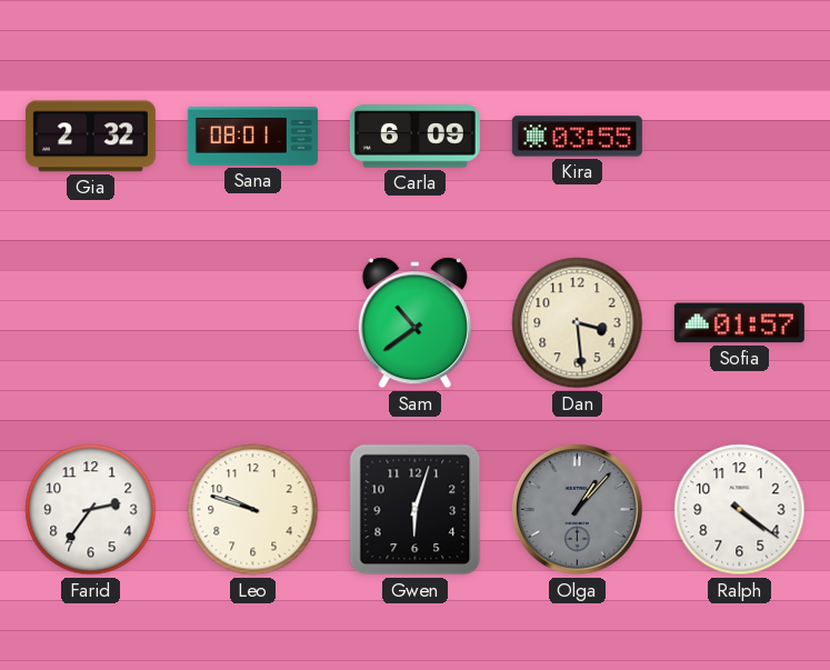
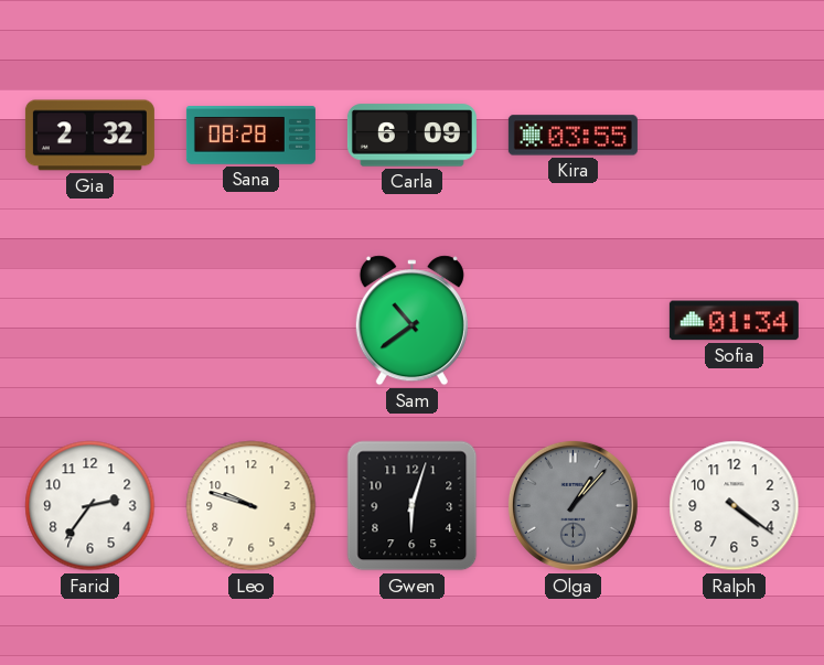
Sana: 08:01 -> 08:28 (250, 136)
Dan: 3:29 -> none (578, 323)
Sofia: 01:57 -> 01:34 (734, 321)
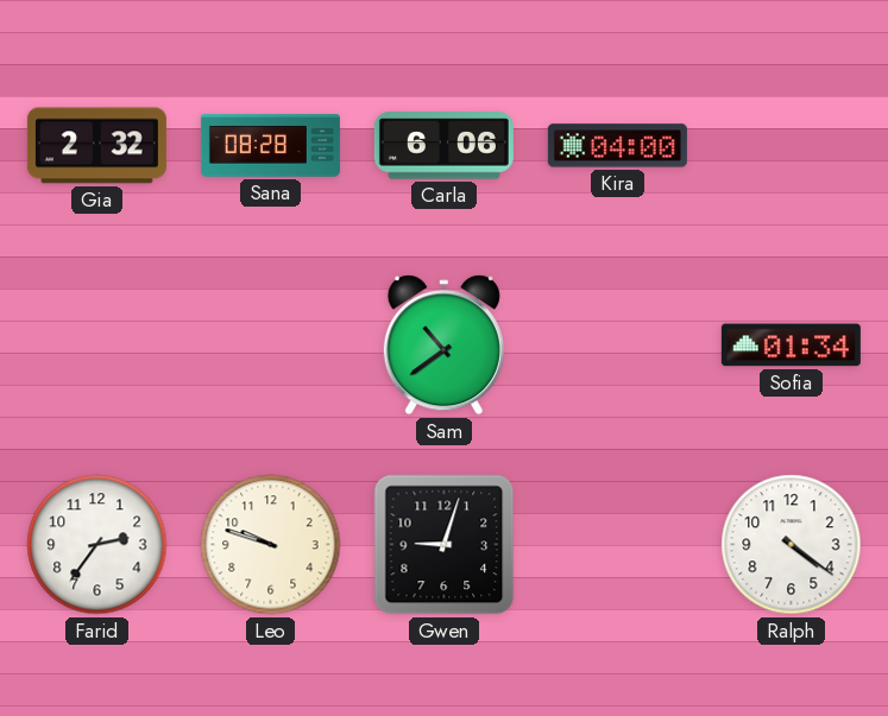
Carla: 6:09 -> 6:06 (443, 146)
Kira: 03:55 -> 04:00 (617, 146)
Gwen: 6:03 -> 9:03 (445, 545)
Olga: 1:07 -> none (572, 505)
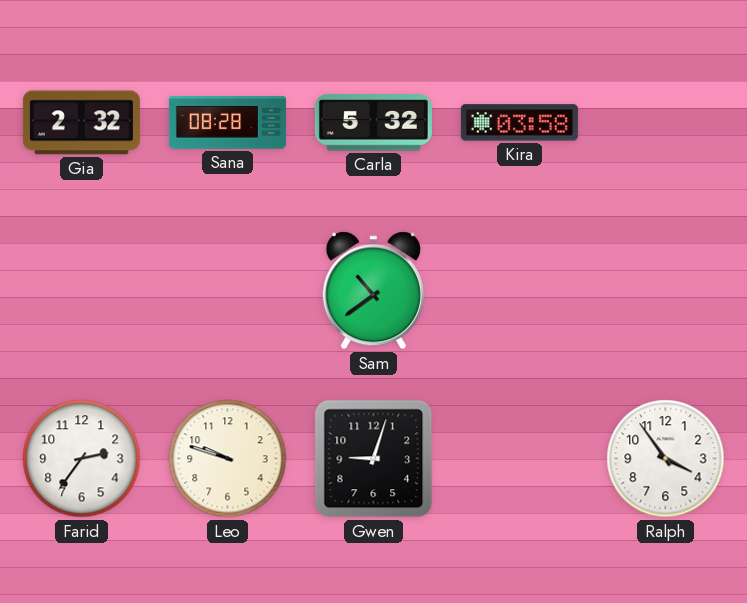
Carla: 6:06 -> 5:32 (373, 123)
Kira: 04:00 -> 03:58 (519, 123)
Sofia: 01:34 -> none (791, 346)
Ralph: 4:21 -> 3:54 (666, 459)
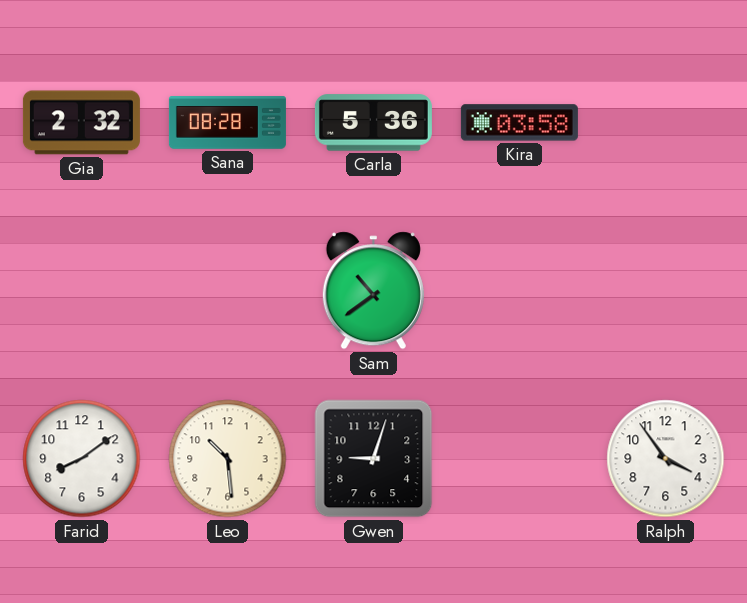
Carla: 5:32 -> 5:36 (373, 123)
Farid: 2:36 -> 8:09 (82, 459)
Leo: 9:48 -> 10:29 (228, 459)
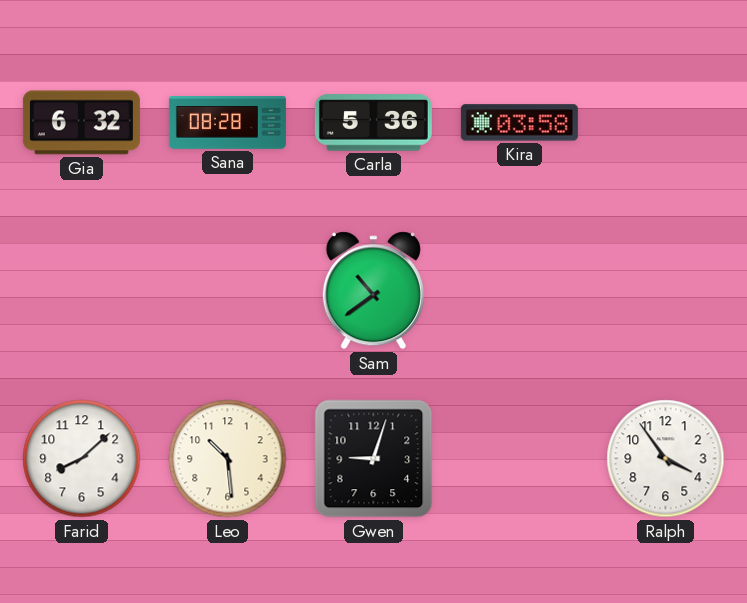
Gia: 2:32 -> 6:32 (81, 123)
Farid: 8:09 -> 8:08 (82, 459)
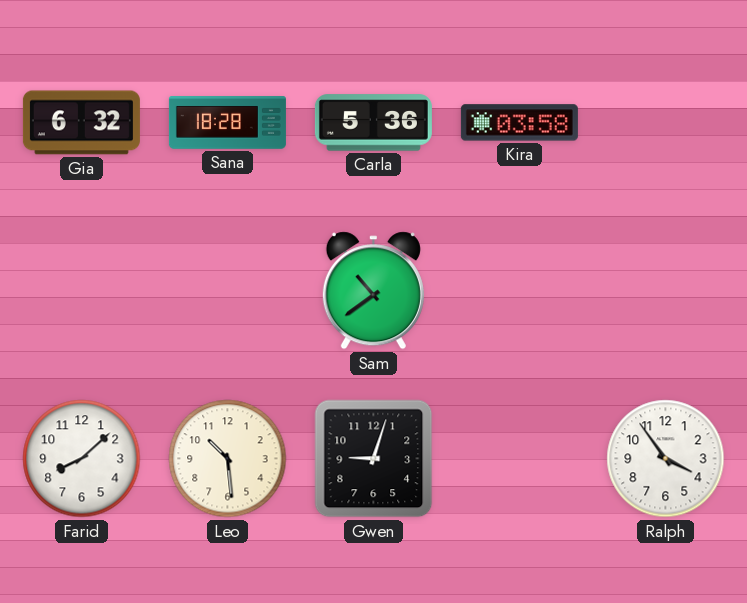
Sana: 08:28 -> 18:28 (227, 123)
